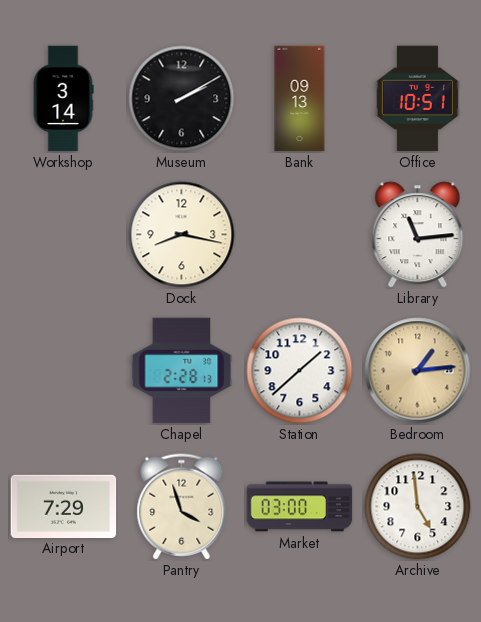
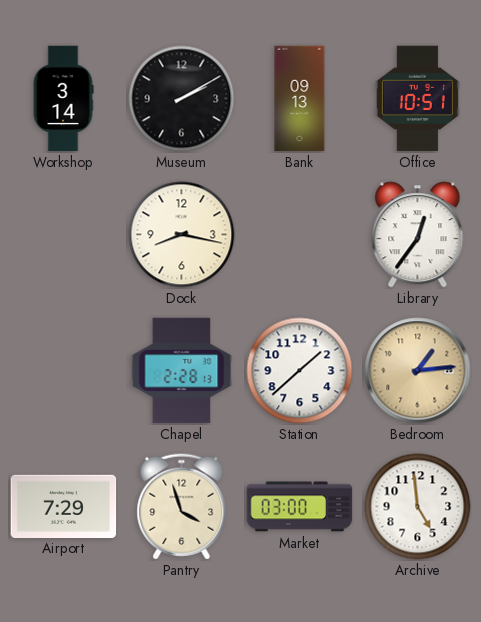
Library: 11:14 -> 12:36 (418, 235)
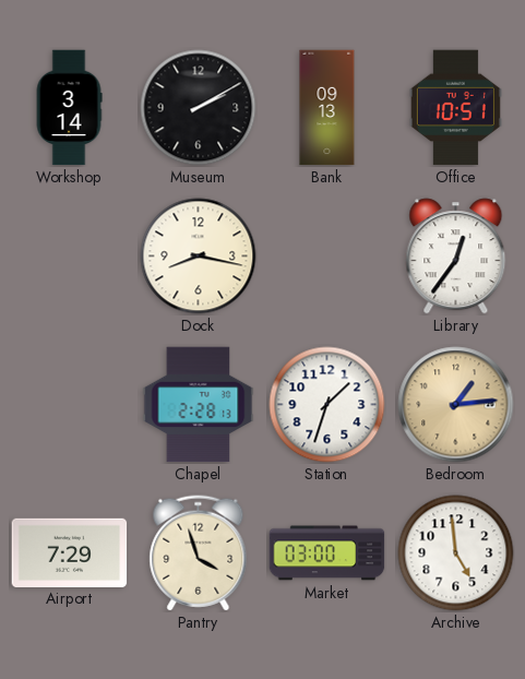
Station: 1:38 -> 1:33 (327, 405)
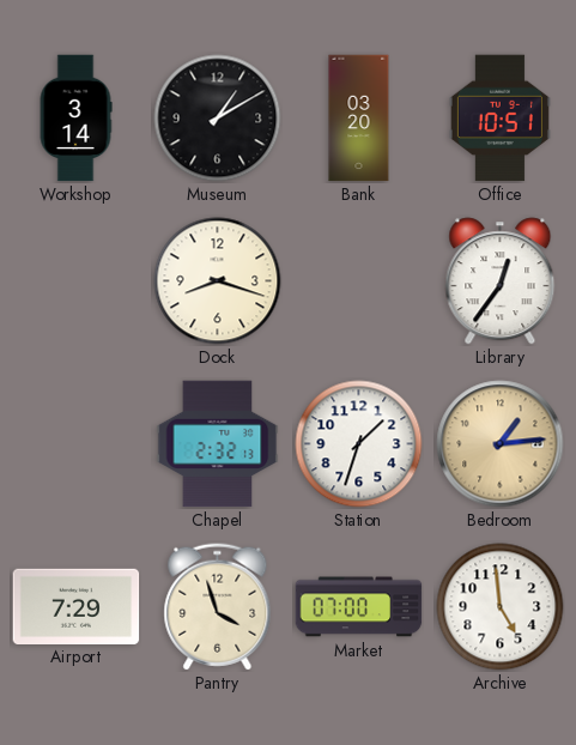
Museum: 2:10 -> 1:10 (218, 119)
Bank: 09:13 -> 03:20 (359, 119)
Dock: 8:17 -> 8:18 (218, 281)
Chapel: 2:28 -> 2:32 (218, 444)
Market: 03:00 -> 07:00 (359, 607)
